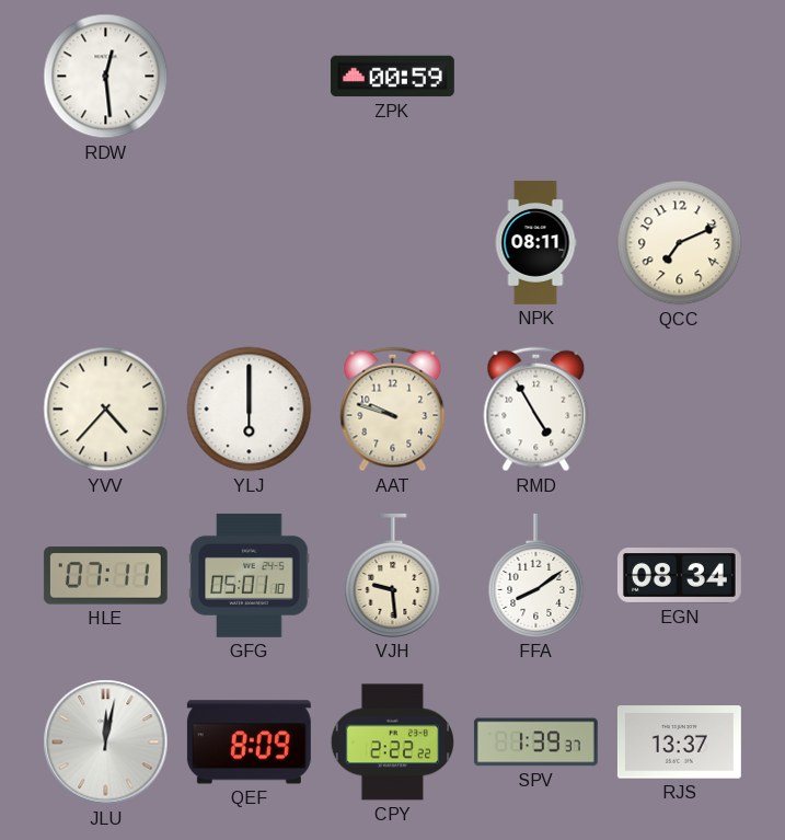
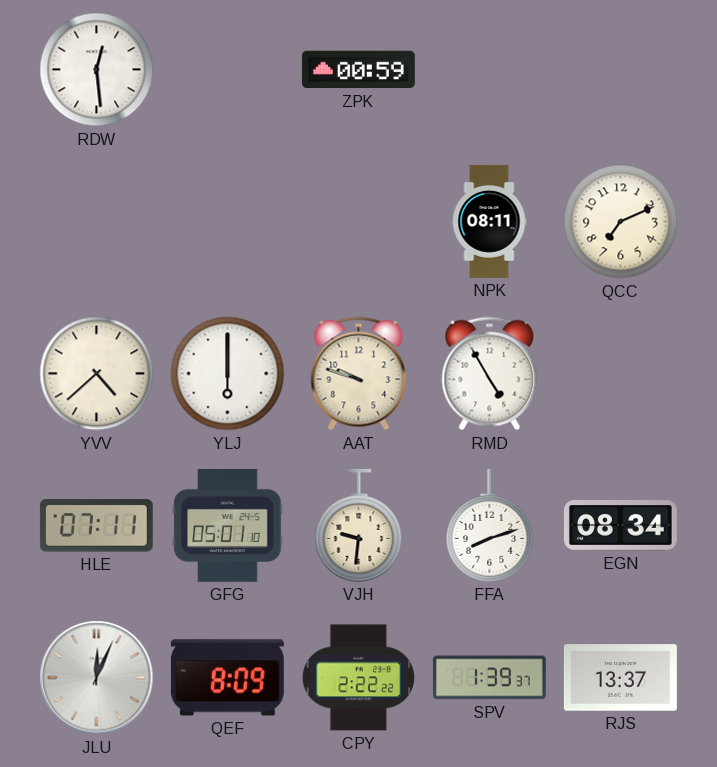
YVV: 4:37 -> 4:38 (97, 374)
VJH: 9:29 -> 9:31 (359, 525)
FFA: 8:09 -> 8:12 (490, 525)
JLU: 12:02 -> 12:04 (97, 678)
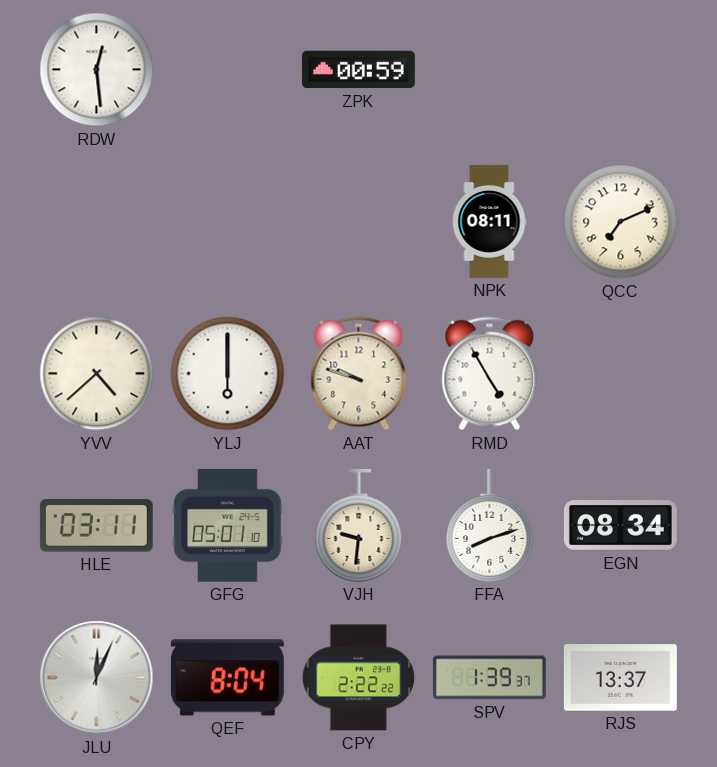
HLE: 07:11 -> 03:11 (96, 526)
QEF: 8:09 -> 8:04 (227, 678)
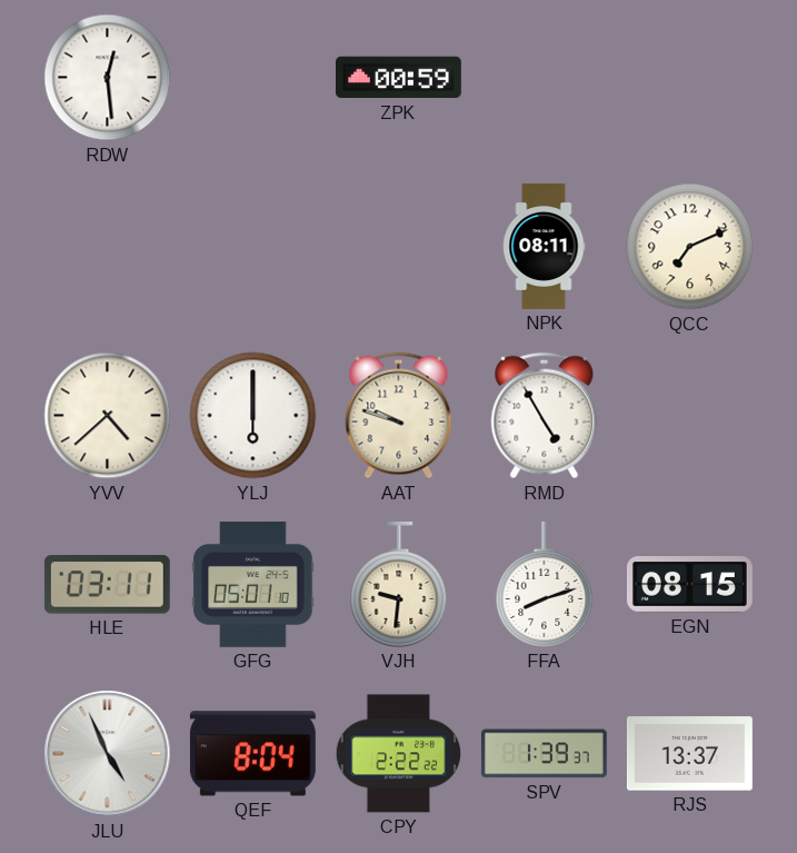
EGN: 08:34 -> 08:15 (689, 585)
JLU: 12:04 -> 4:56 (108, 754)
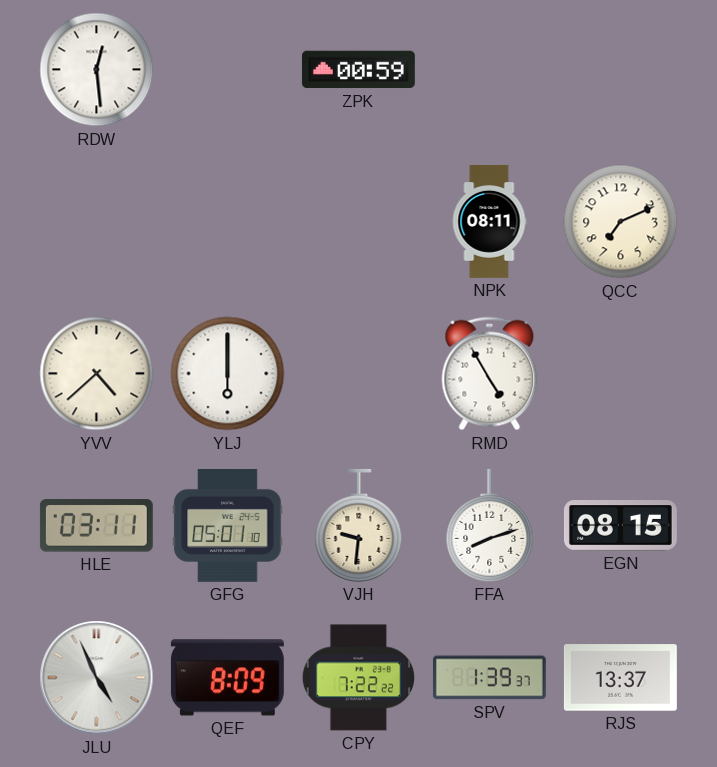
AAT: 9:48 -> none (399, 416)
QEF: 8:04 -> 8:09 (227, 678)
CPY: 2:22 -> 7:22 (358, 678)
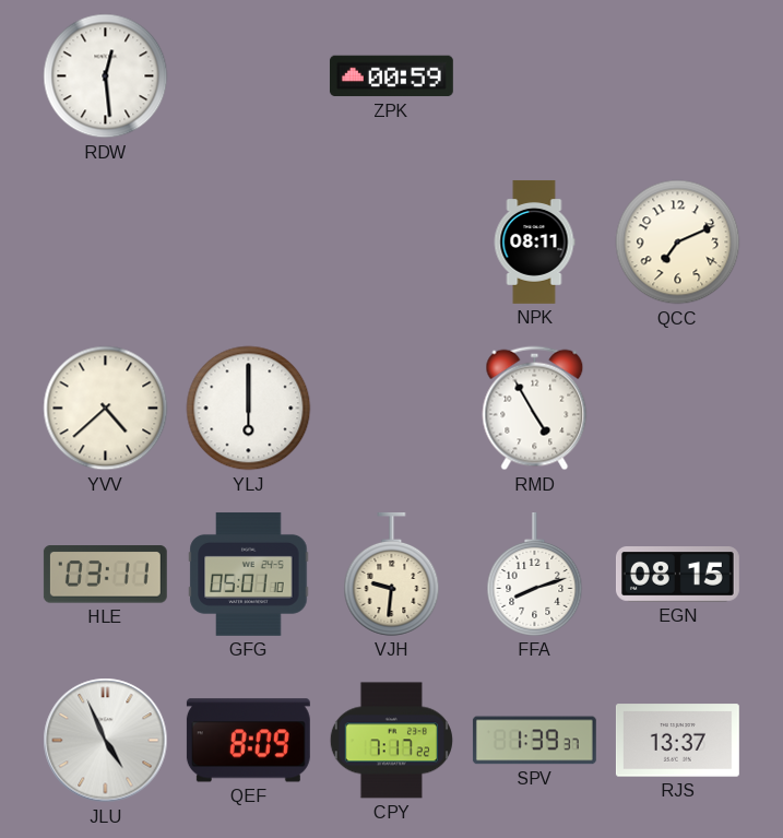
CPY: 7:22 -> 7:17 (391, 741)
